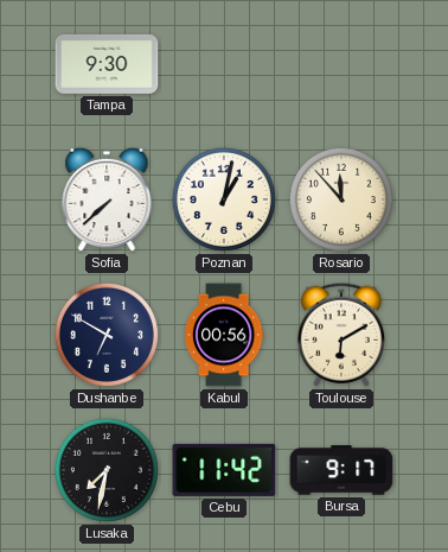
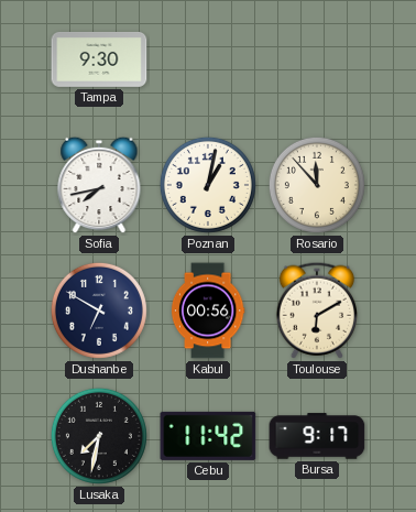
Sofia: 7:38 -> 7:43 (99, 185)
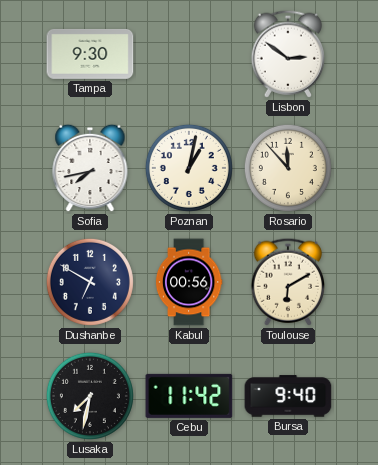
Lisbon: none -> 2:51 (287, 54)
Bursa: 9:17 -> 9:40 (288, 396)
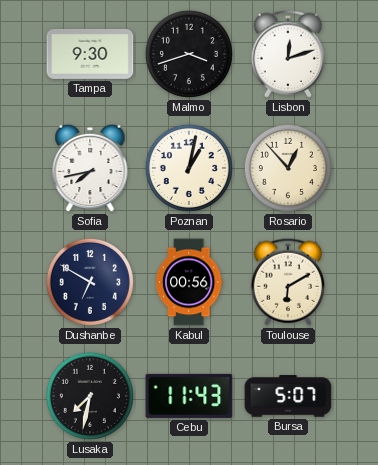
Malmo: none -> 3:42 (189, 54)
Lisbon: 2:51 -> 12:12 (287, 54)
Rosario: 11:53 -> 12:53 (288, 168)
Cebu: 11:42 -> 11:43 (189, 396)
Bursa: 9:40 -> 5:07 (288, 396)
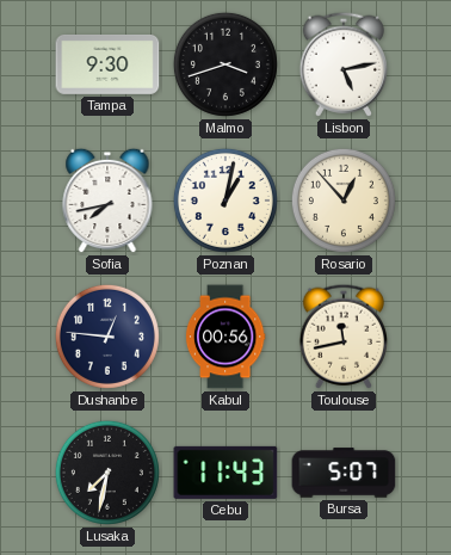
Lisbon: 12:12 -> 5:13 (342, 64)
Dushanbe: 6:50 -> 12:46 (107, 337)
Toulouse: 6:10 -> 11:43 (342, 337)
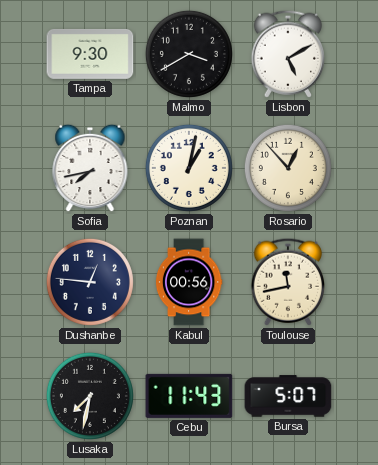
Malmo: 3:42 -> 3:40 (189, 54)
Lisbon: 5:13 -> 5:10 (287, 54)
